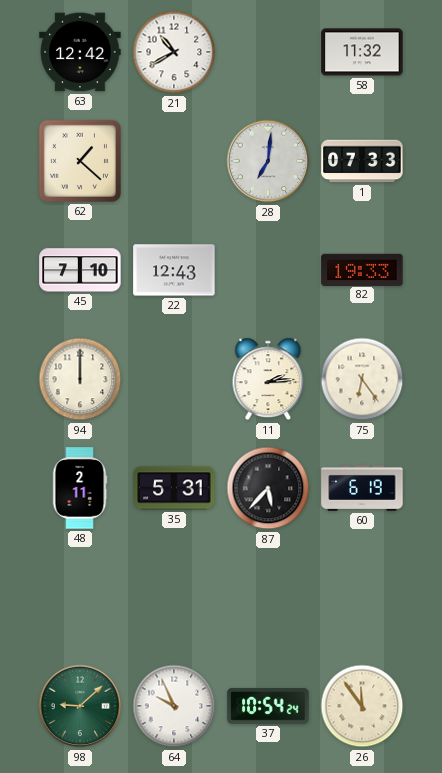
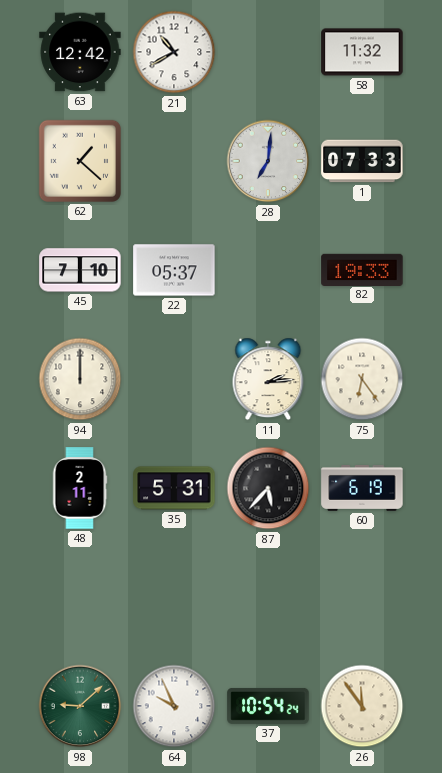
22: 12:43 -> 05:37 (174, 270)
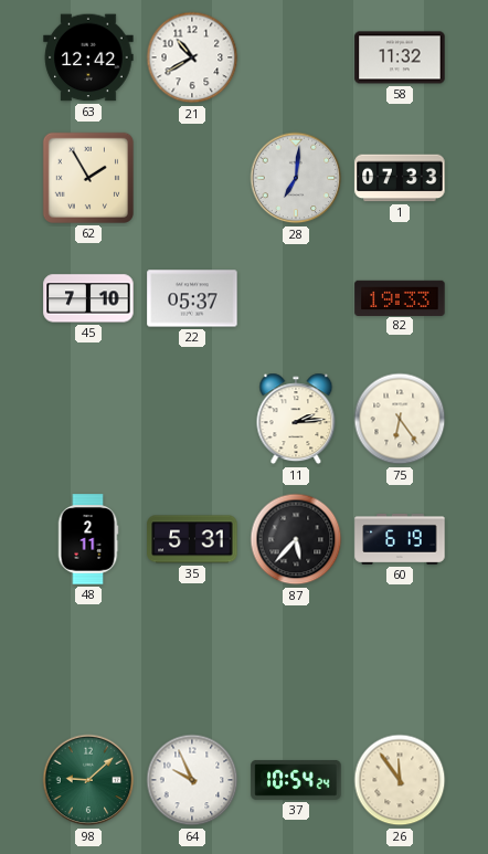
62: 1:22 -> 1:55 (88, 178)
94: 12:00 -> none (80, 379)
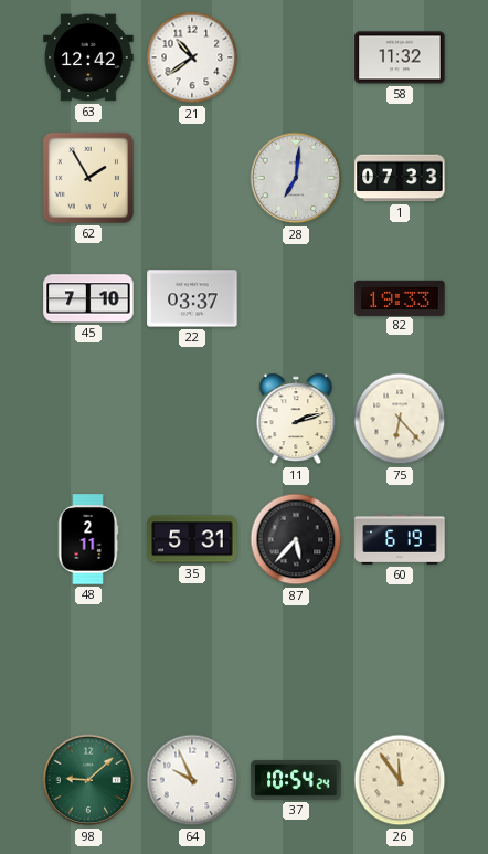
21: 10:40 -> 10:39 (192, 57)
22: 05:37 -> 03:37 (192, 298)
11: 2:14 -> 2:12 (296, 419)
75: 6:24 -> 6:23 (400, 419)
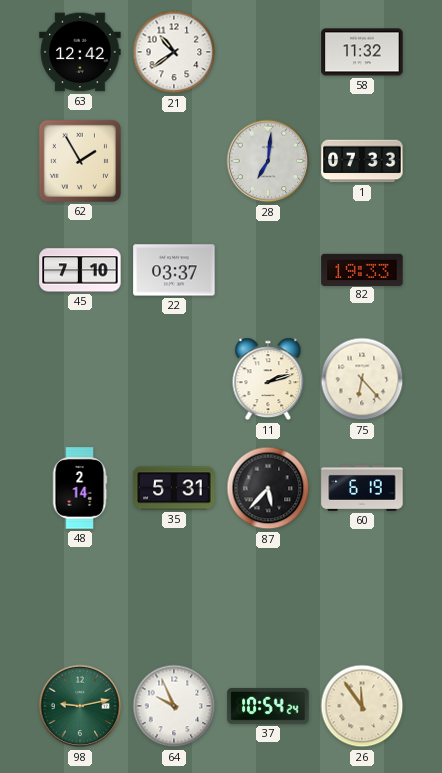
48: 2:11 -> 2:14 (80, 488)
98: 9:08 -> 9:13 (80, 706)
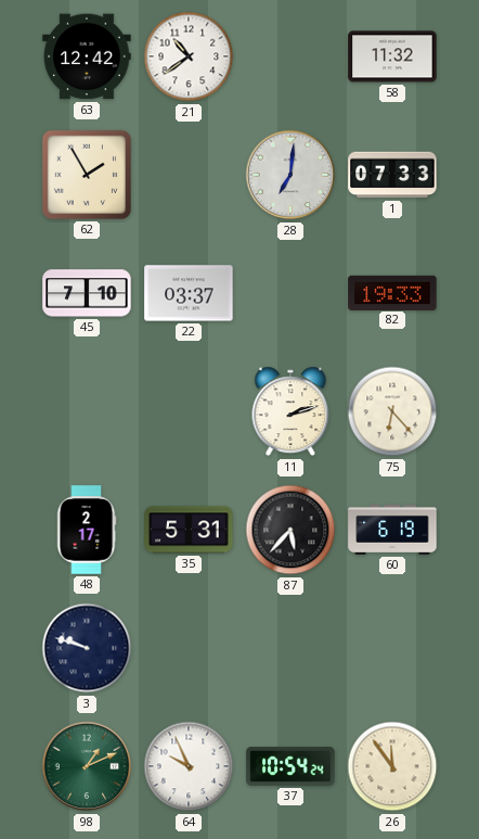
48: 2:14 -> 2:17 (87, 530)
3: none -> 9:48 (87, 648)
98: 9:13 -> 1:11 (87, 766)
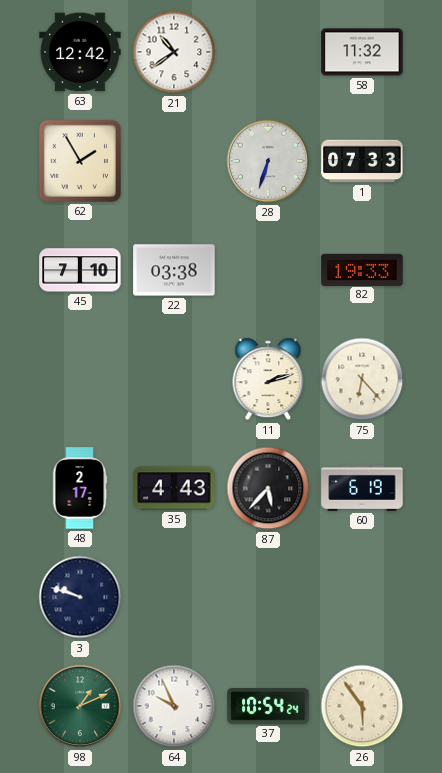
28: 7:01 -> 6:33 (268, 161)
22: 03:37 -> 03:38 (174, 270)
35: 5:31 -> 4:43 (174, 488)
26: 11:54 -> 5:54 (362, 706)
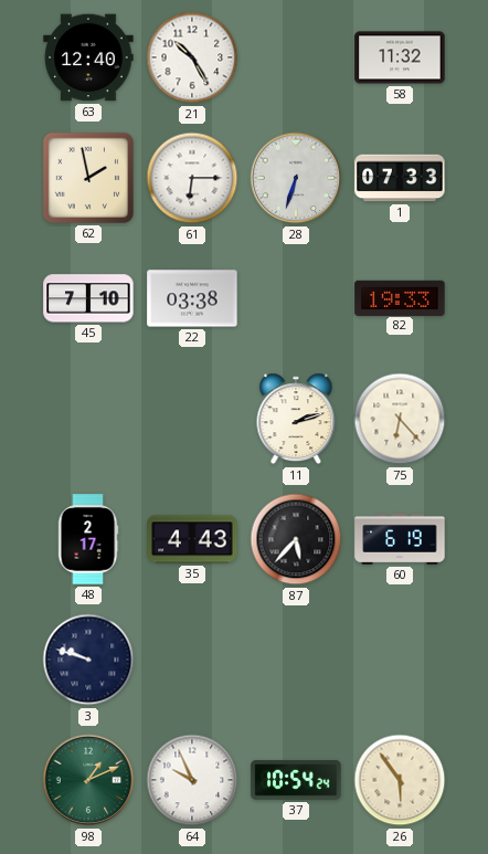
63: 12:42 -> 12:40 (88, 57)
21: 10:39 -> 10:25 (192, 57)
62: 1:55 -> 1:58 (88, 178)
61: none -> 6:15 (192, 178)
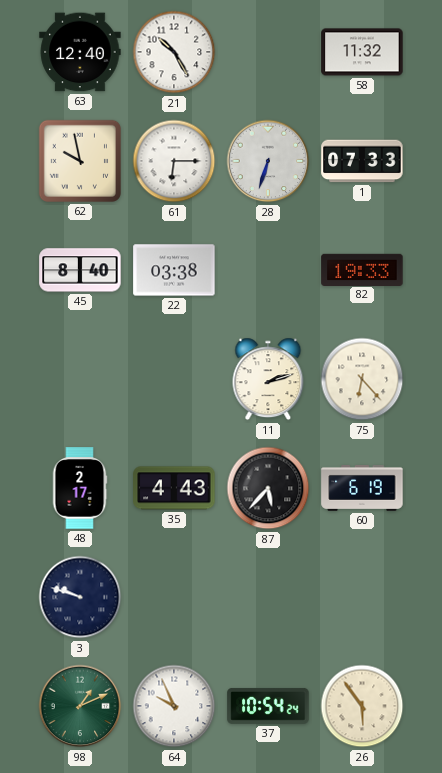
62: 1:58 -> 9:58 (80, 161)
45: 7:10 -> 8:40 (80, 270)
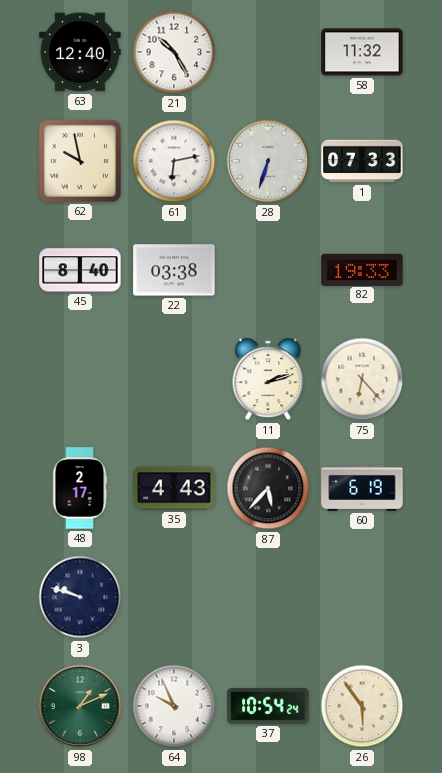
61: 6:15 -> 6:13 (174, 161)
